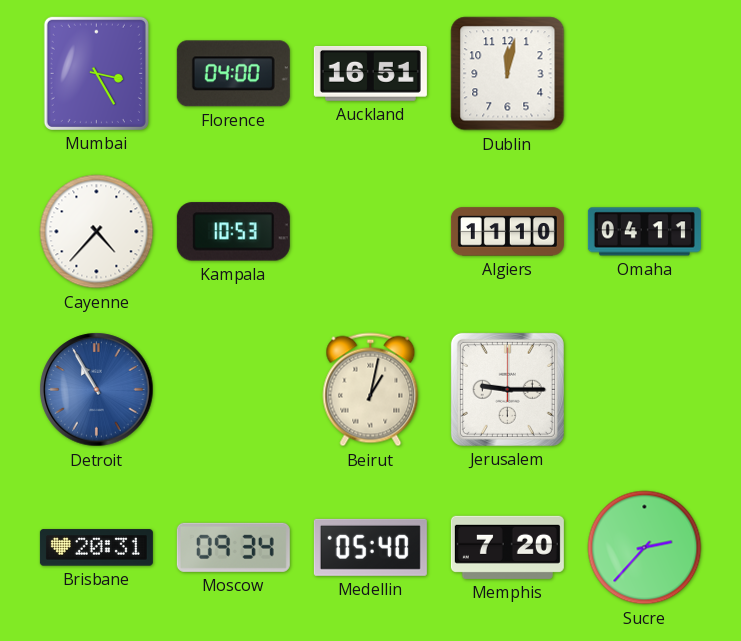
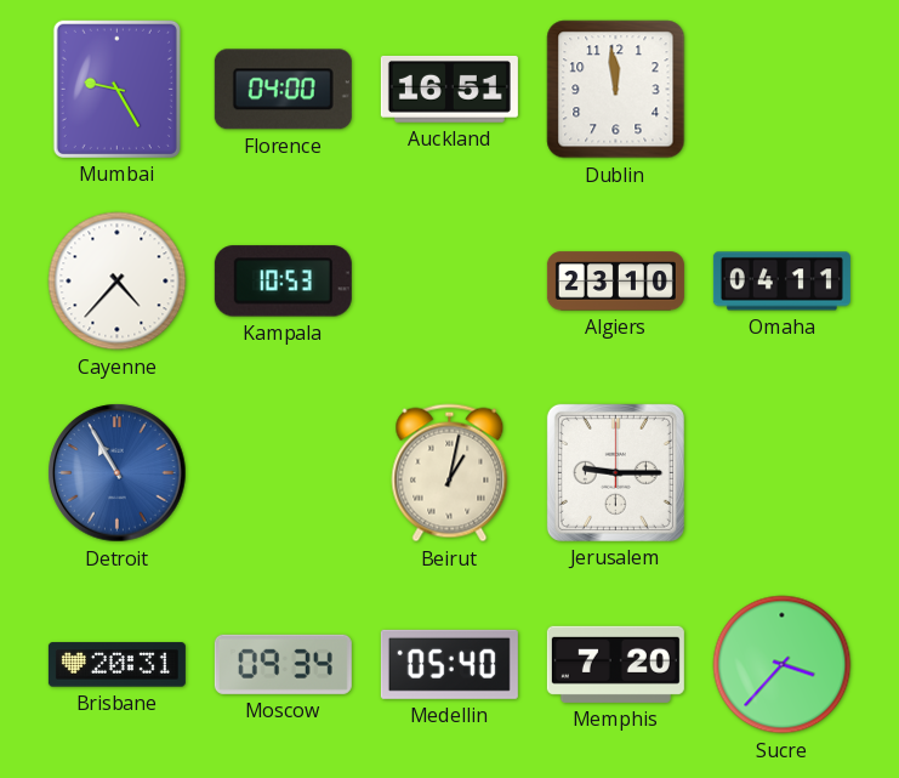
Mumbai: 3:25 -> 9:25 (116, 89)
Dublin: 12:02 -> 11:59 (616, 90)
Algiers: 11:10 -> 23:10 (615, 282)
Sucre: 2:37 -> 3:37 (783, 665)
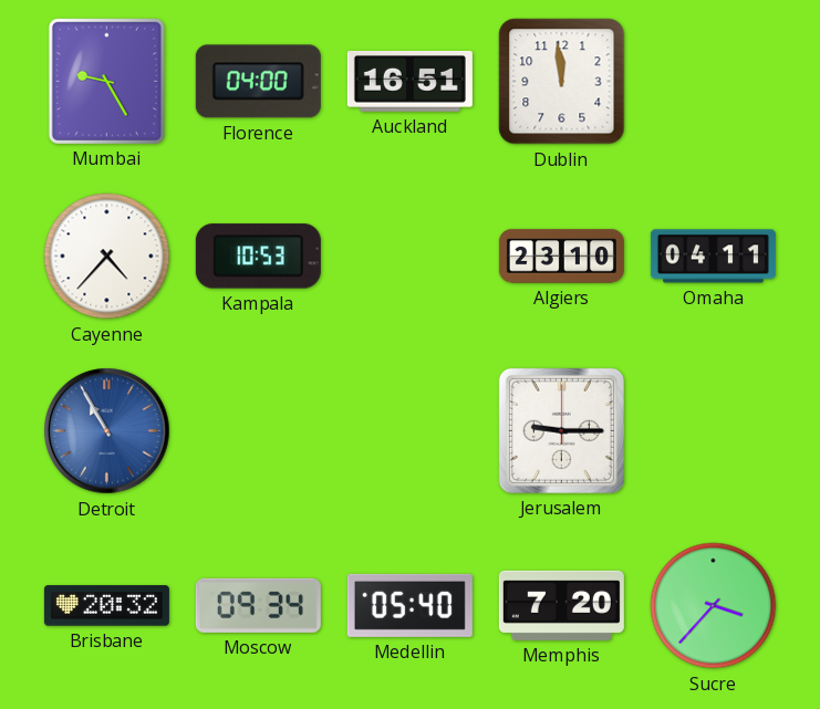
Beirut: 1:02 -> none (450, 473)
Brisbane: 20:31 -> 20:32 (106, 606)
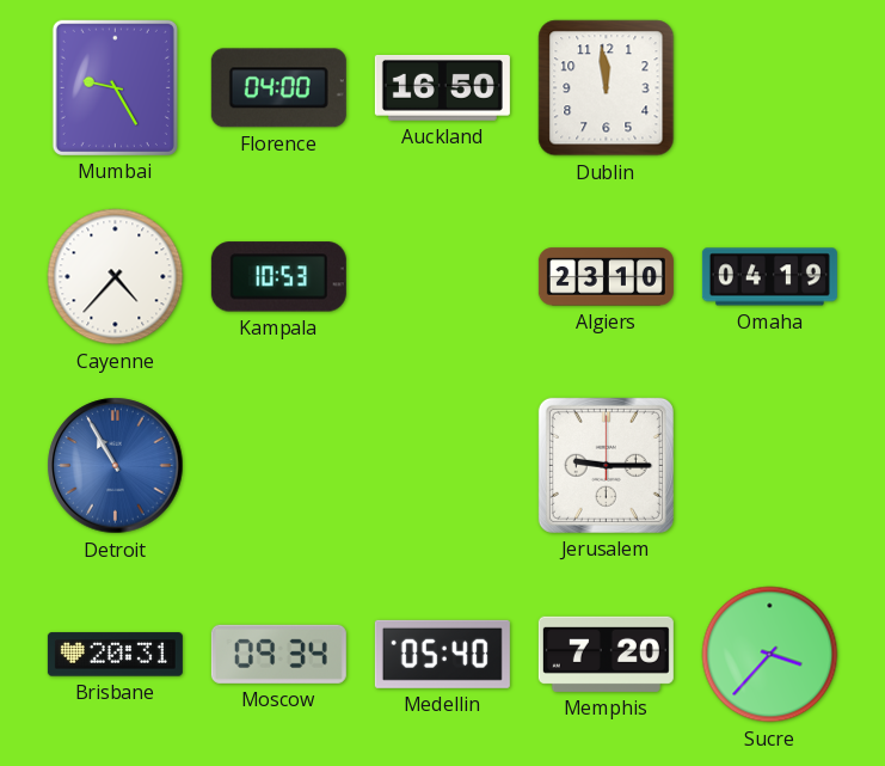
Auckland: 16:51 -> 16:50 (442, 87)
Omaha: 04:11 -> 04:19 (769, 277)
Brisbane: 20:32 -> 20:31 (115, 655)
